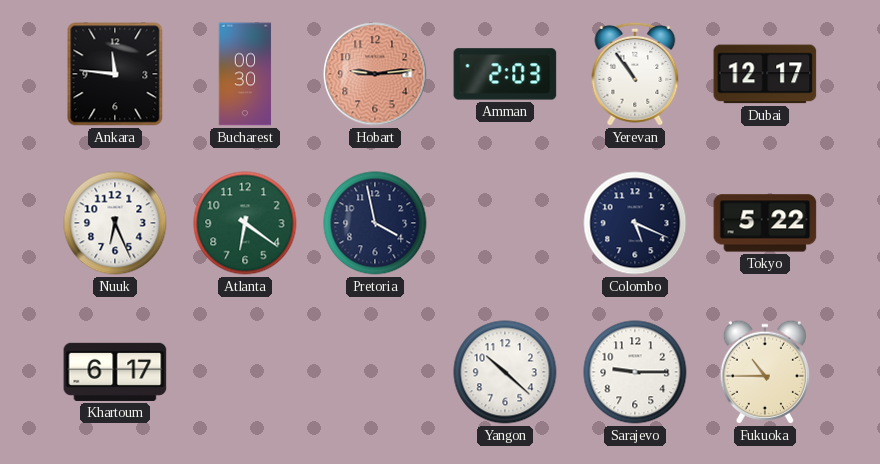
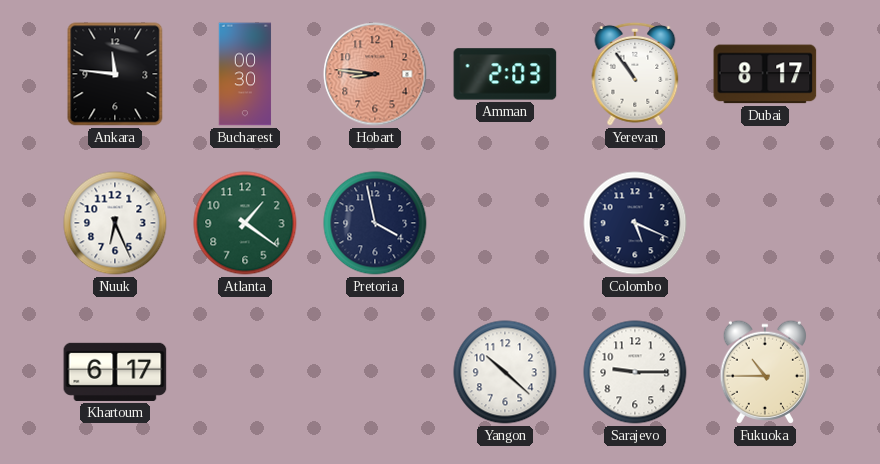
Hobart: 9:14 -> 8:46 (375, 74)
Dubai: 12:17 -> 8:17 (765, 74)
Atlanta: 6:21 -> 1:21 (245, 223)
Tokyo: 5:22 -> none (765, 223)
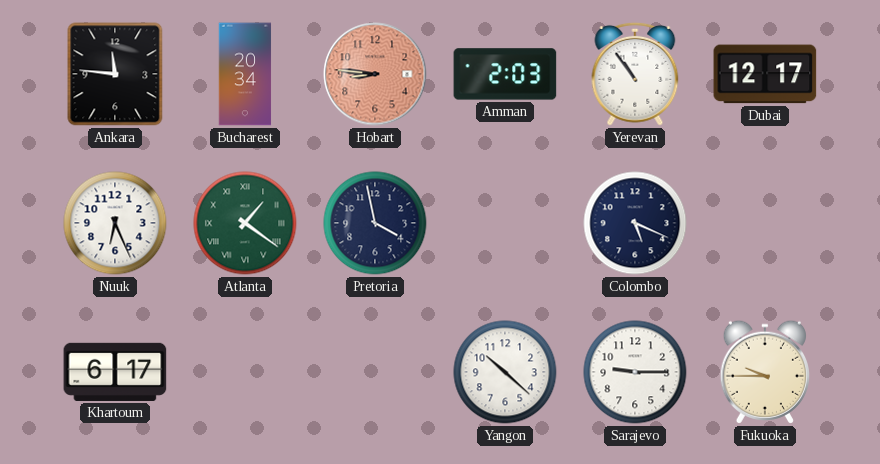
Bucharest: 00:30 -> 20:34 (245, 74)
Dubai: 8:17 -> 12:17 (765, 74)
Atlanta numerals: Arabic -> Roman (245, 223)
Fukuoka: 10:45 -> 9:45 (764, 372)
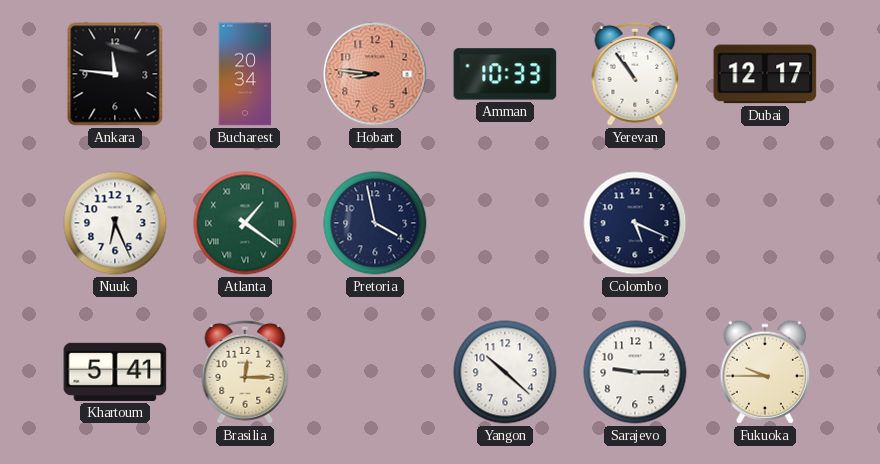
Amman: 2:03 -> 10:33 (505, 74)
Khartoum: 6:17 -> 5:41 (115, 372)
Brasilia: none -> 12:15 (245, 372)
